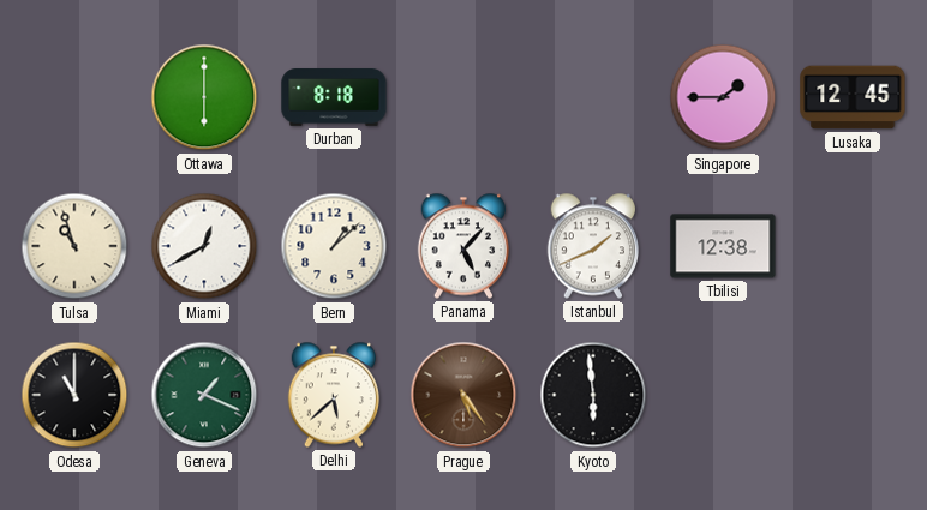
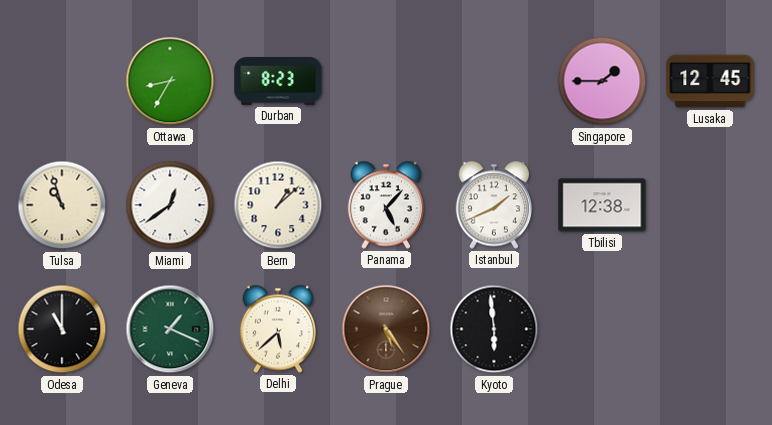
Ottawa: 6:00 -> 8:35 (170, 81)
Durban: 8:18 -> 8:23 (278, 82)
Miami: 12:40 -> 12:39 (170, 205)
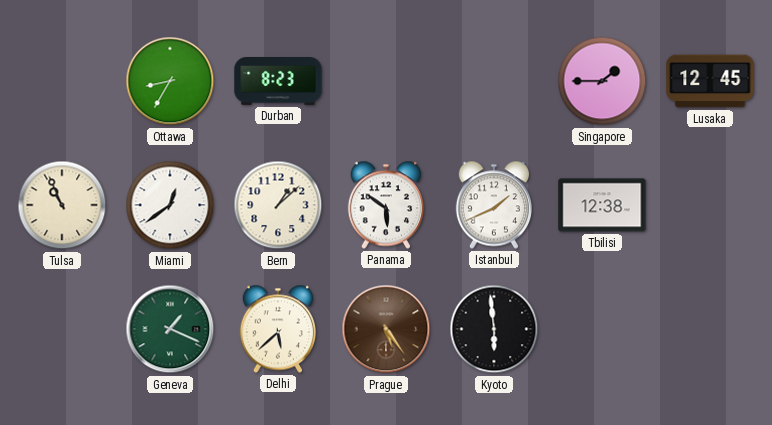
Tulsa: 10:57 -> 10:56 (62, 205)
Panama: 5:07 -> 5:51 (385, 205)
Odesa: 11:00 -> none (62, 329)
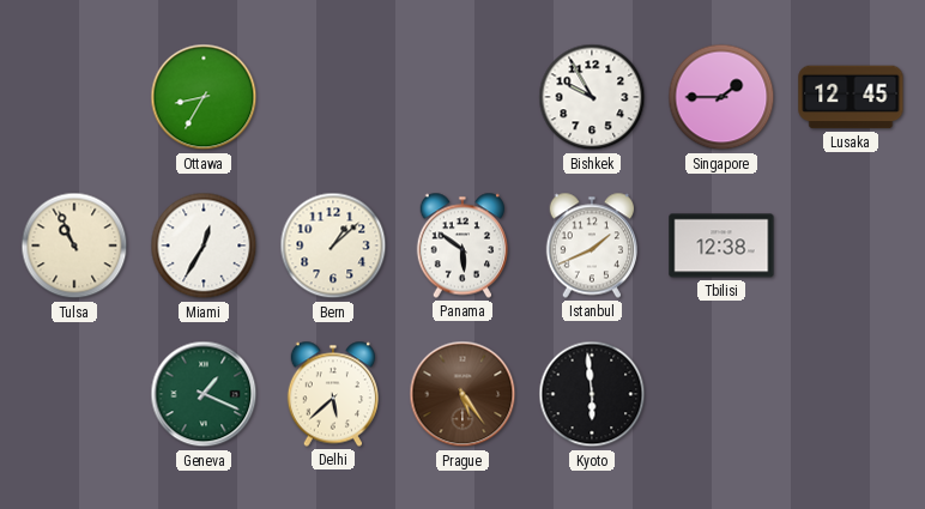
Durban: 8:23 -> none (278, 82)
Bishkek: none -> 9:55 (592, 97)
Miami: 12:39 -> 12:35 (204, 246)
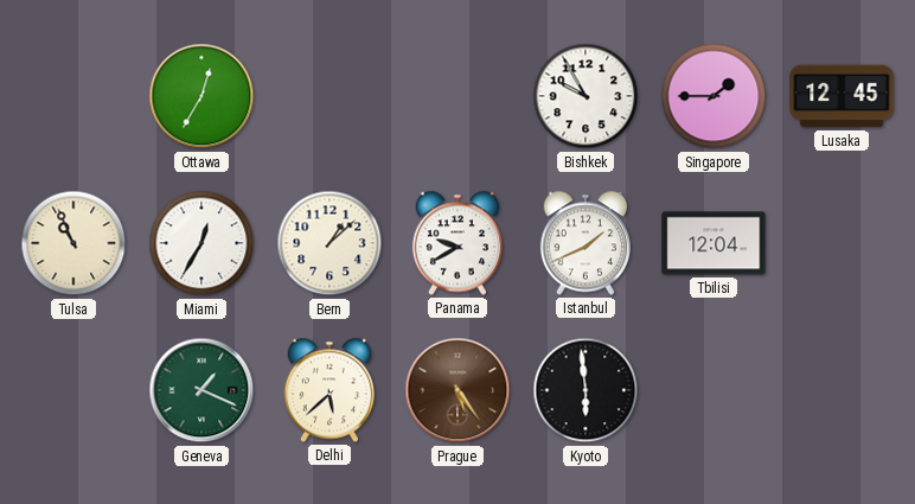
Ottawa: 8:35 -> 12:35 (201, 96)
Panama: 5:51 -> 9:40 (456, 243)
Tbilisi: 12:38 -> 12:04 (714, 243)
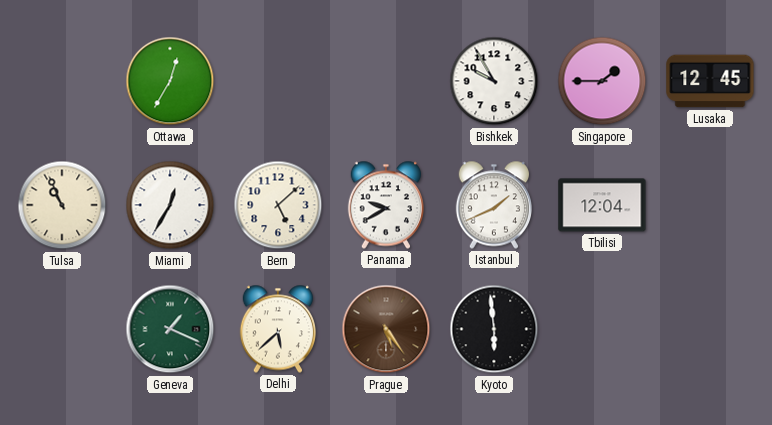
Bern: 1:08 -> 5:08 (278, 205)
